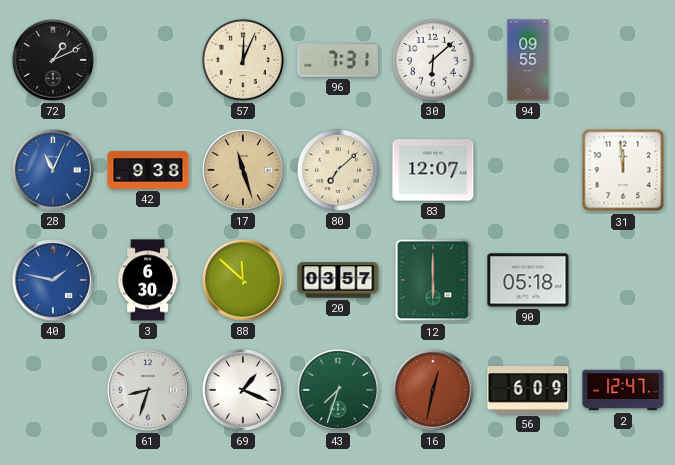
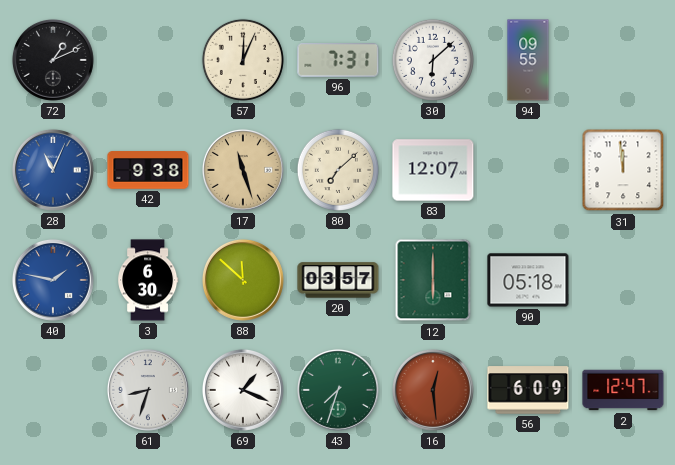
16: 12:32 -> 12:29 (433, 390)
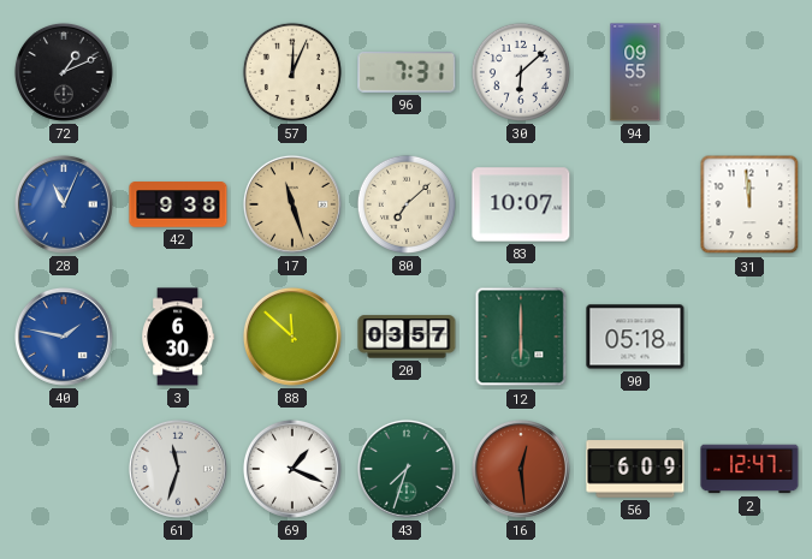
83: 12:07 -> 10:07 (521, 204)
61: 8:33 -> 11:33 (178, 469)
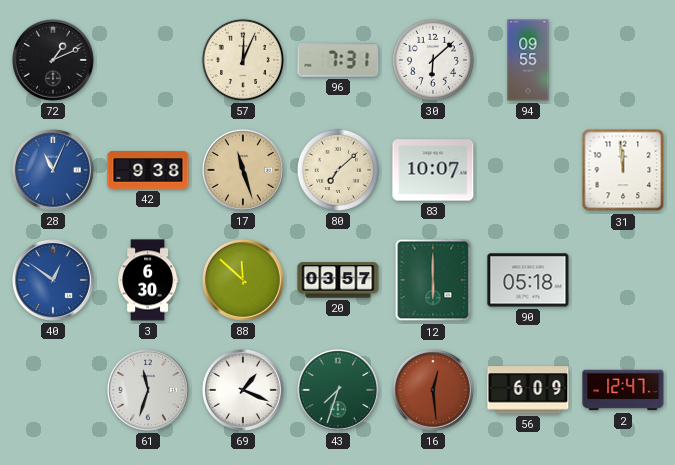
40: 1:47 -> 12:51 (53, 280)
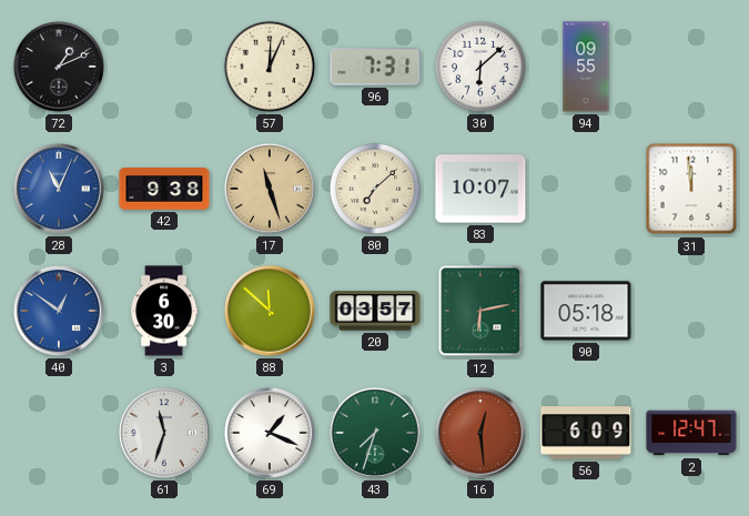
12: 6:00 -> 6:13 (480, 311)
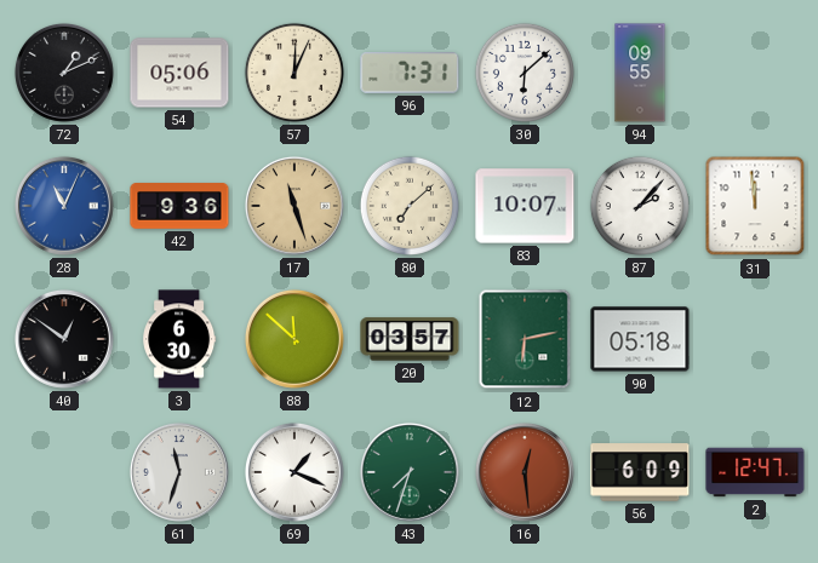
54: none -> 05:06 (179, 73)
42: 9:38 -> 9:36 (179, 206)
87: none -> 2:07 (640, 206)
40 dial: blue -> black (64, 339)
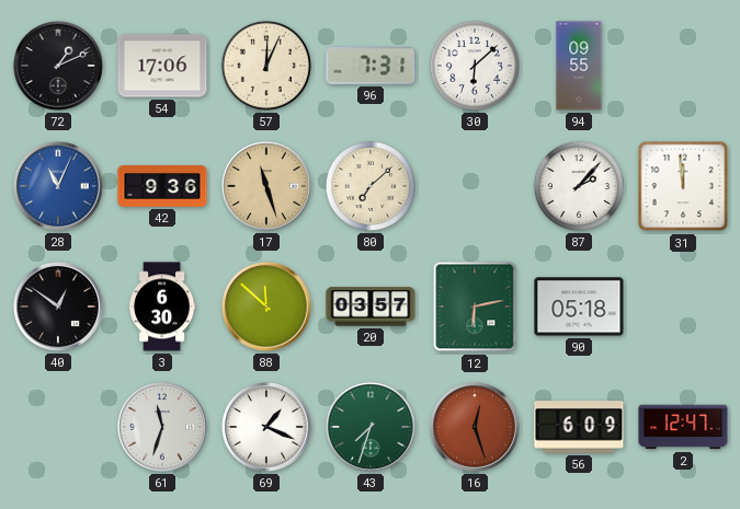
54: 05:06 -> 17:06 (162, 66)
83: 10:07 -> none (525, 206)
16: 12:29 -> 12:27 (475, 427)
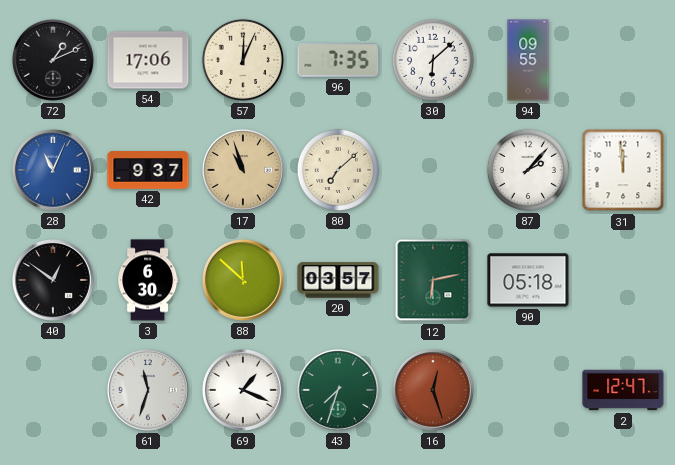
96: 7:31 -> 7:35 (338, 61)
42: 9:36 -> 9:37 (148, 170)
17: 11:27 -> 10:57 (243, 170)
56: 6:09 -> none (579, 427)
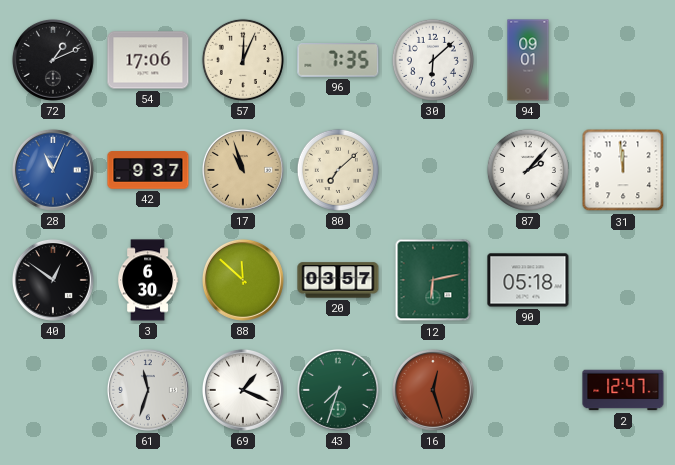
94: 09:55 -> 09:01 (528, 60)
